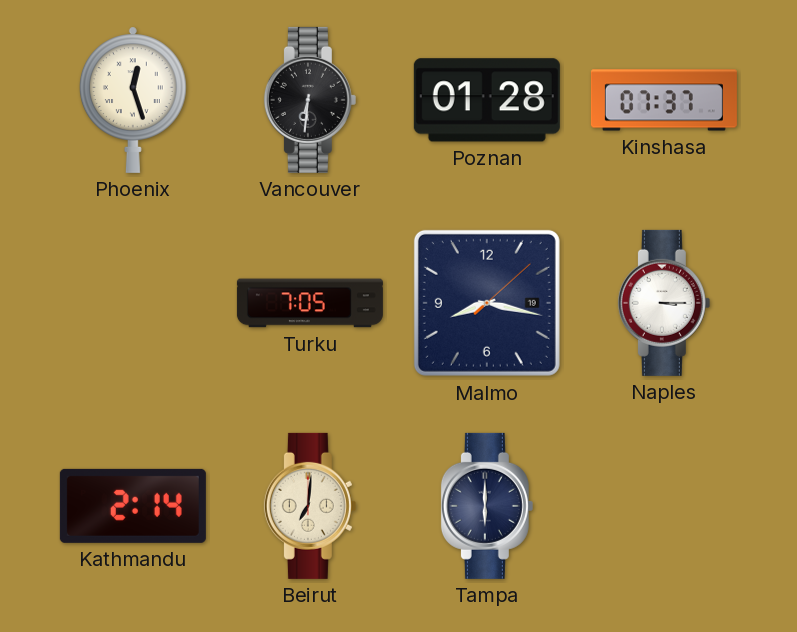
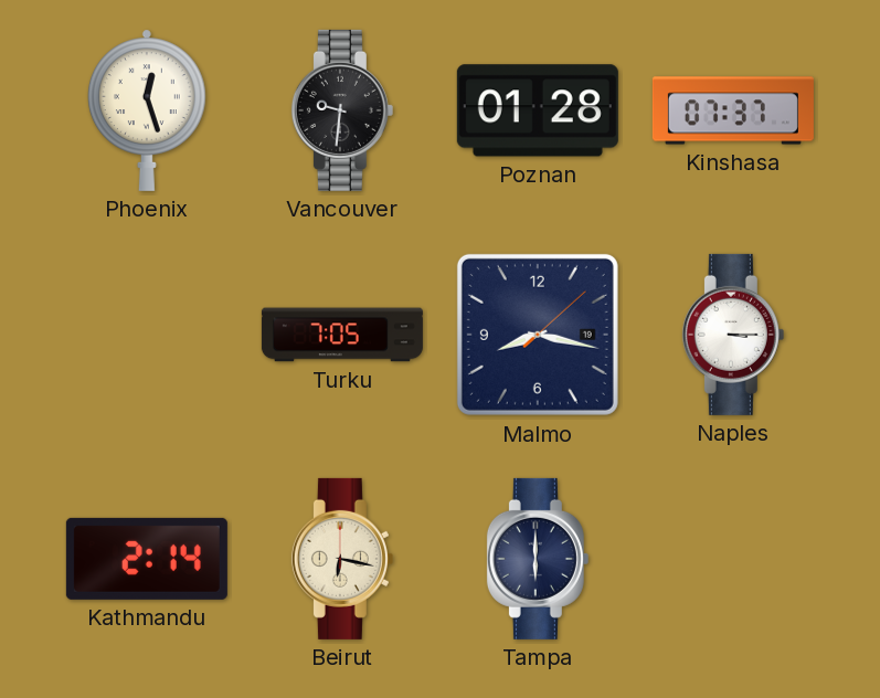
Vancouver: 6:31 -> 9:31 (342, 110)
Beirut: 7:01 -> 6:17 (342, 559)
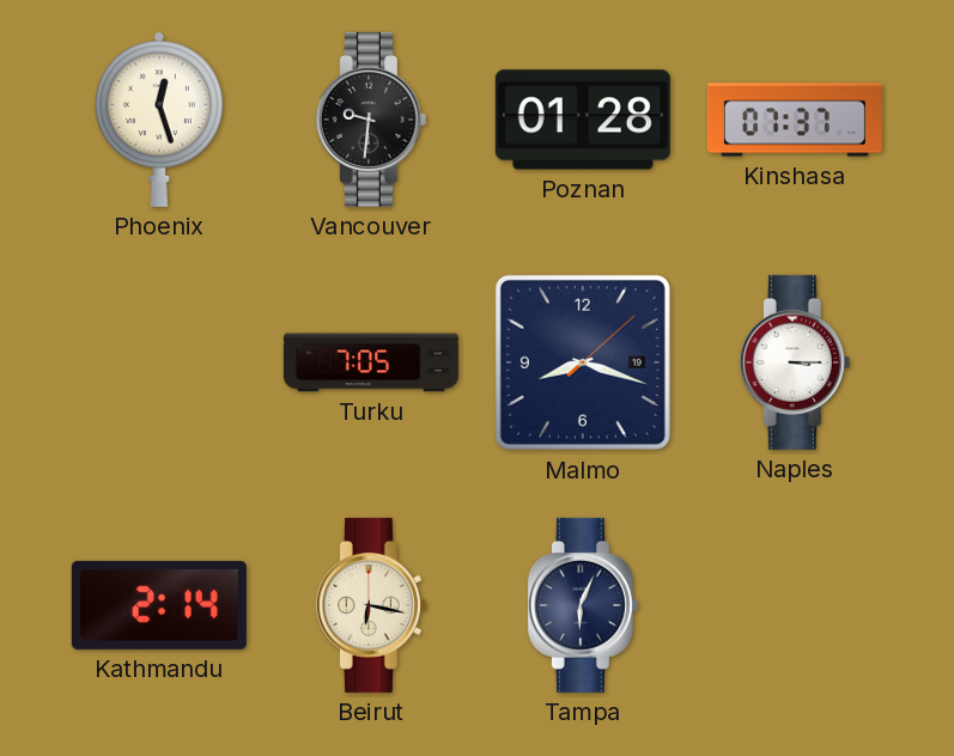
Malmo: 8:17 -> 8:18 (583, 362)
Tampa: 6:00 -> 6:04 (583, 605)
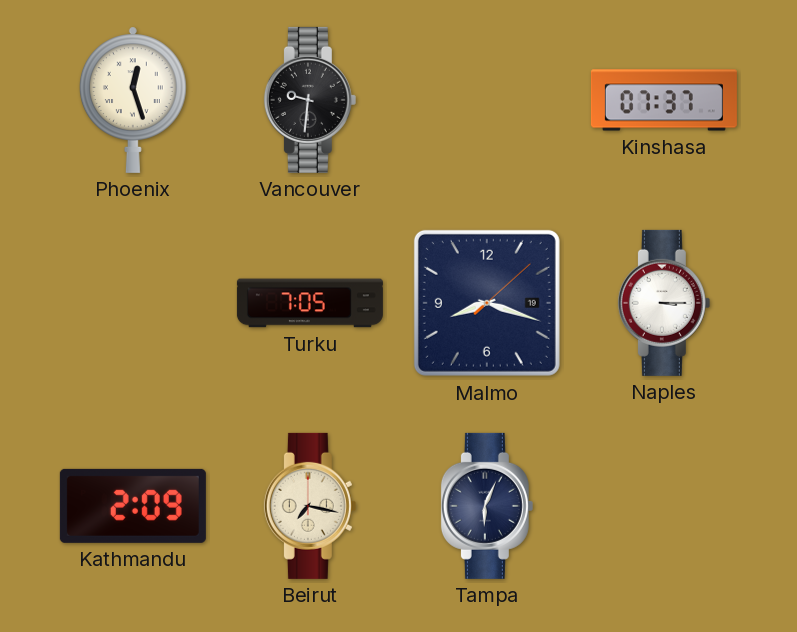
Poznan: 01:28 -> none (583, 120)
Kathmandu: 2:14 -> 2:09 (133, 506)
Beirut: 6:17 -> 7:17 (310, 506)
